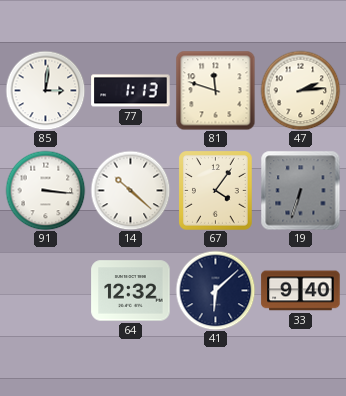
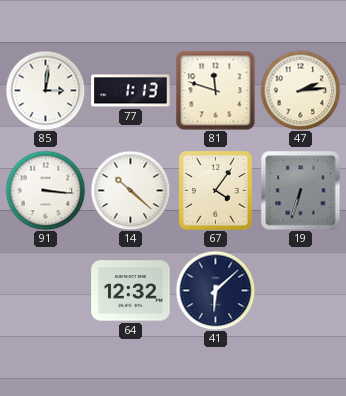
33: 9:40 -> none (301, 291)
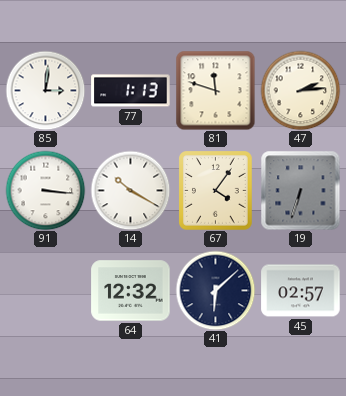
14: 10:22 -> 10:20 (130, 190)
45: none -> 02:57 (301, 291)
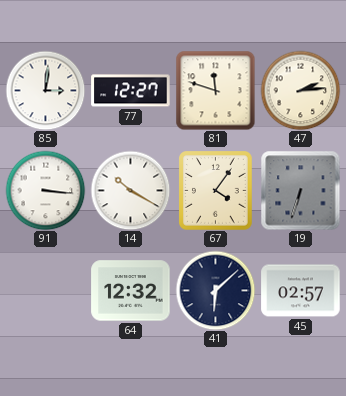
77: 1:13 -> 12:27 (131, 91)
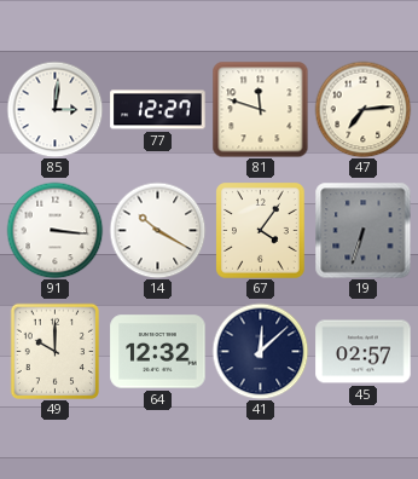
47: 2:14 -> 7:14 (362, 109)
49: none -> 10:00 (54, 351)
41: 6:08 -> 12:08 (260, 351)
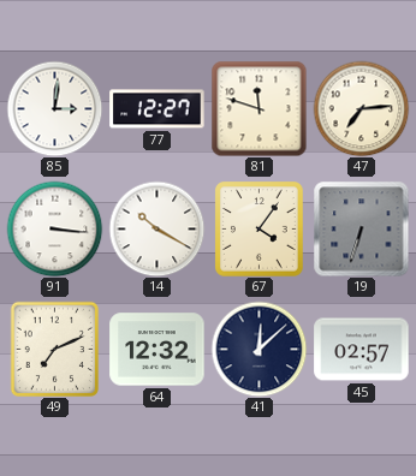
49: 10:00 -> 7:11 (54, 349)
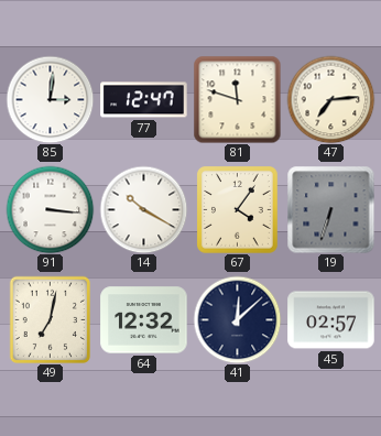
77: 12:27 -> 12:47 (144, 100)
49: 7:11 -> 7:02 (50, 319)
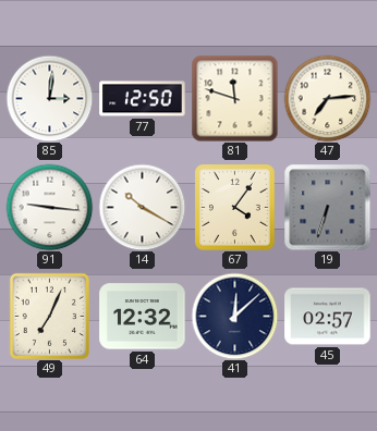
77: 12:47 -> 12:50 (143, 99)
91: 3:16 -> 9:16 (49, 207)
49: 7:02 -> 7:04 (49, 316)
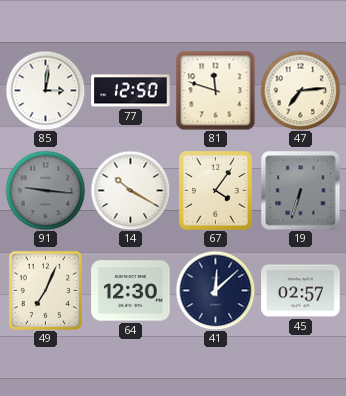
91 dial: white -> grey (45, 190)
64: 12:32 -> 12:30 (131, 291)
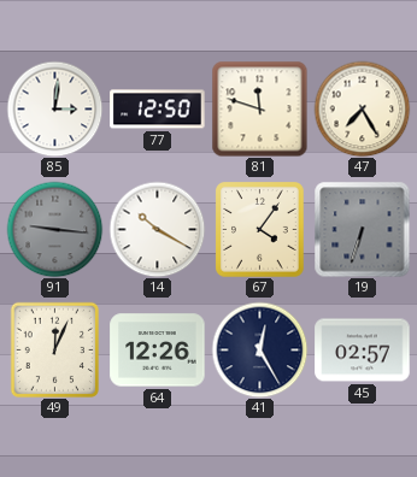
47: 7:14 -> 7:25 (362, 108)
49: 7:04 -> 12:04 (54, 349)
64: 12:30 -> 12:26 (158, 351)
41: 12:08 -> 12:25 (259, 349)
